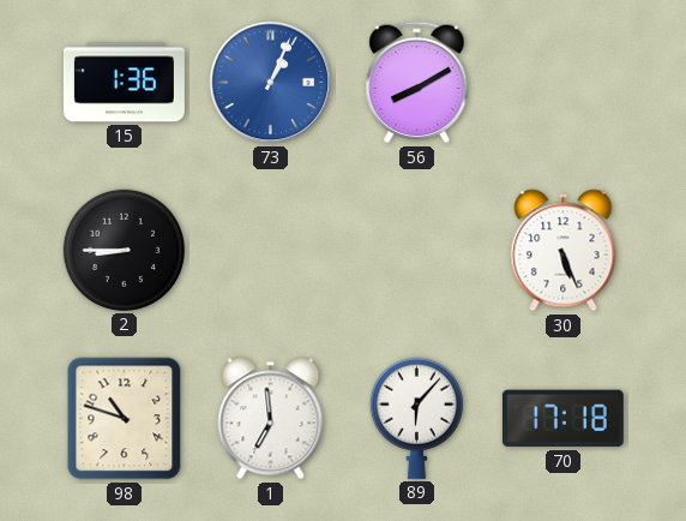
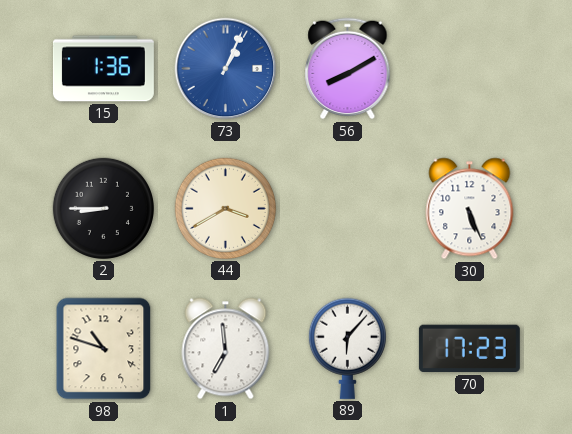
44: none -> 3:40 (225, 208)
70: 17:18 -> 17:23 (469, 349)
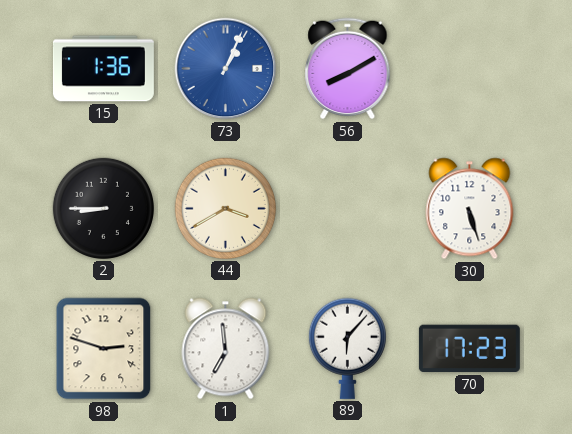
30: 5:26 -> 5:27 (470, 209)
98: 10:48 -> 2:48 (104, 349)
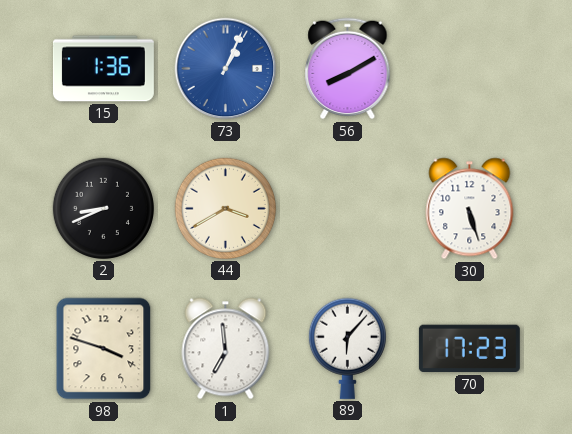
2: 8:45 -> 8:41 (103, 208)
98: 2:48 -> 3:48 (104, 349)
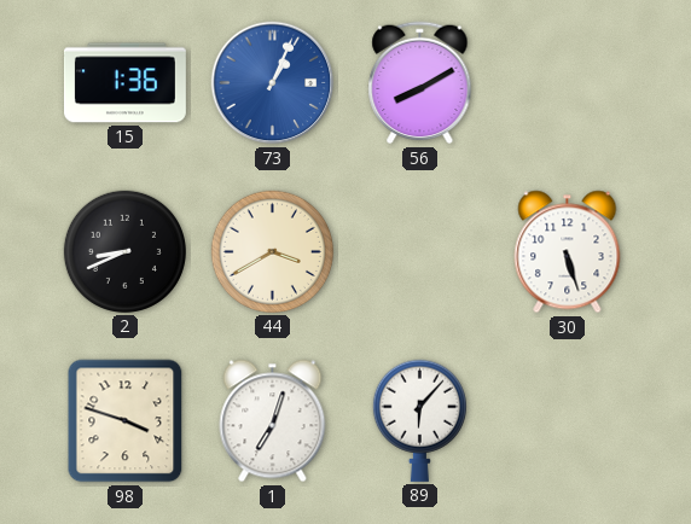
1: 6:59 -> 7:03 (273, 421)
70: 17:23 -> none (469, 349)
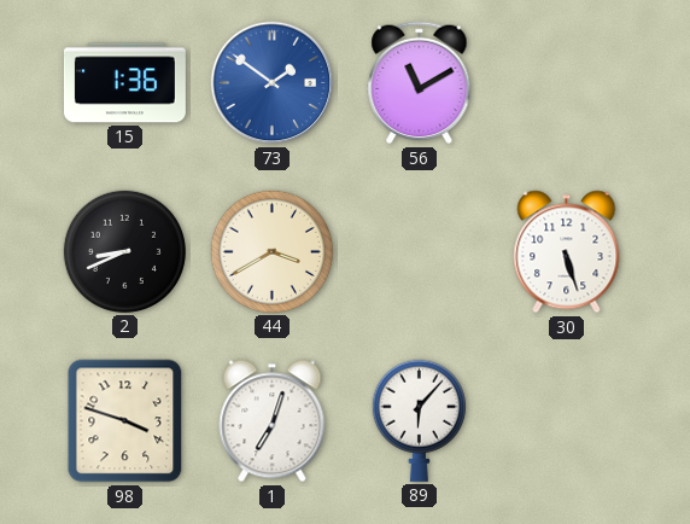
73: 1:04 -> 1:51 (273, 83)
56: 8:10 -> 11:10 (420, 83)
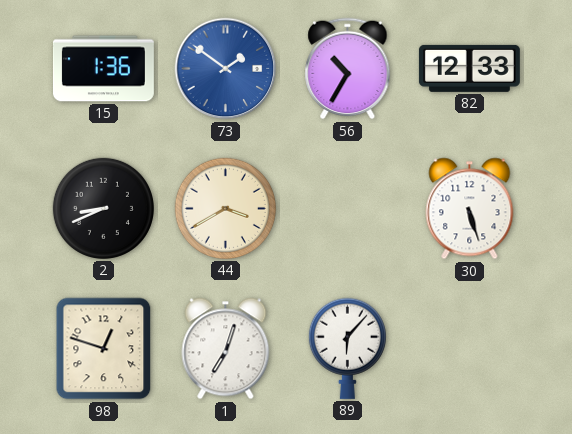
56: 11:10 -> 10:35 (348, 69)
82: none -> 12:33 (469, 68)
98: 3:48 -> 12:48 (104, 349)
